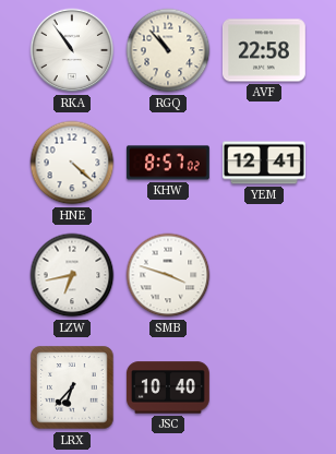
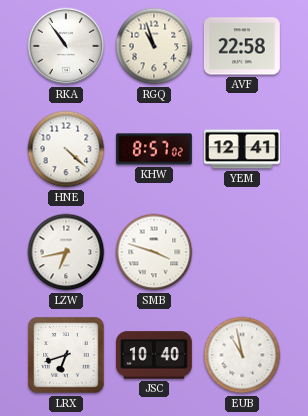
RGQ: 10:53 -> 10:57 (154, 46)
LRX: 6:37 -> 6:42 (66, 355)
EUB: none -> 10:58 (242, 355)
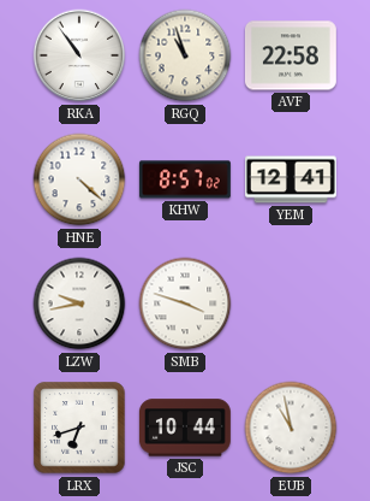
LZW: 6:43 -> 9:43 (79, 303)
JSC: 10:40 -> 10:44 (185, 428)
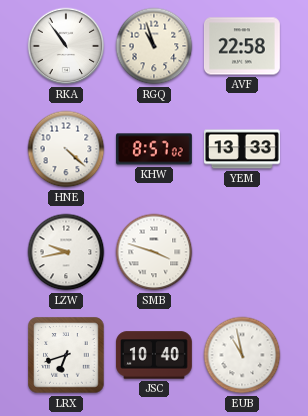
YEM: 12:41 -> 13:33 (243, 149)
JSC: 10:44 -> 10:40 (154, 355)
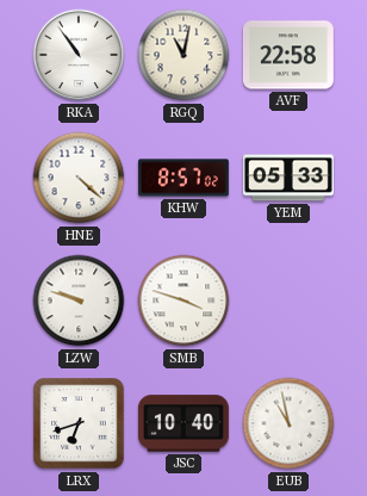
RGQ: 10:57 -> 11:02 (183, 55)
YEM: 13:33 -> 05:33 (290, 178)
LZW: 9:43 -> 9:48 (79, 300)
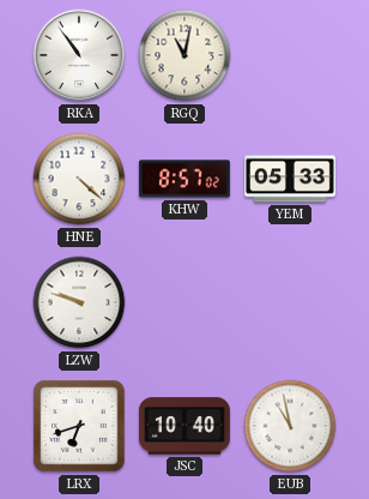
AVF: 22:58 -> none (288, 55)
SMB: 3:48 -> none (183, 300)
